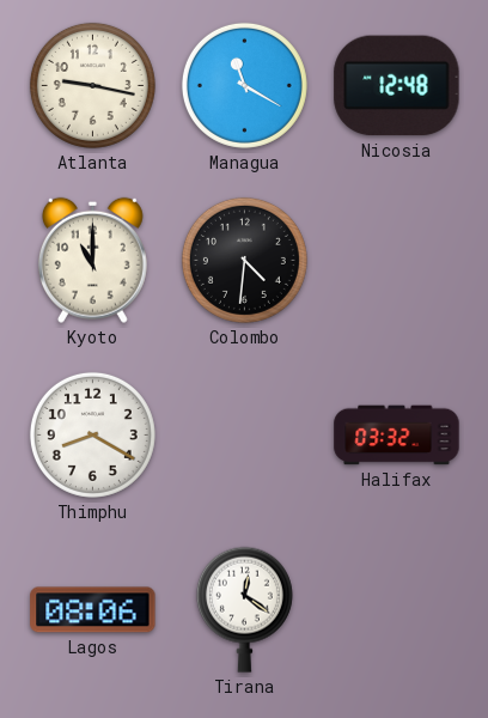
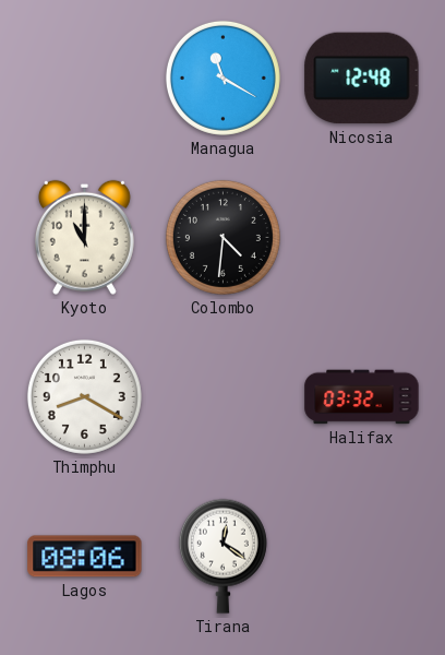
Atlanta: 9:17 -> none (92, 85)
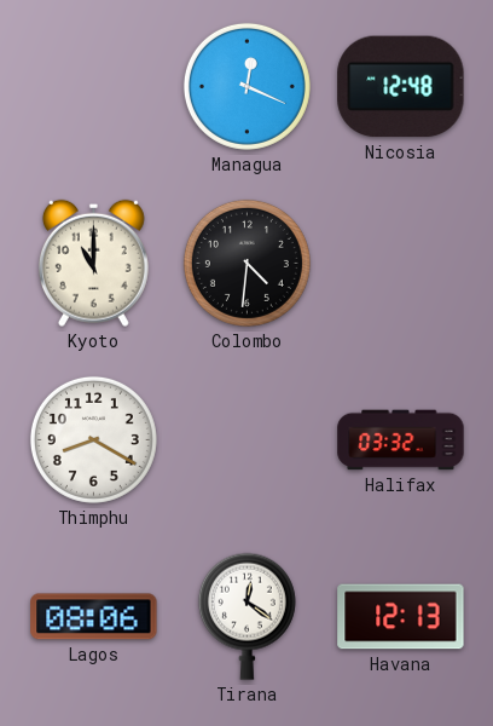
Managua: 11:20 -> 12:19 (246, 86)
Havana: none -> 12:13 (401, 617)
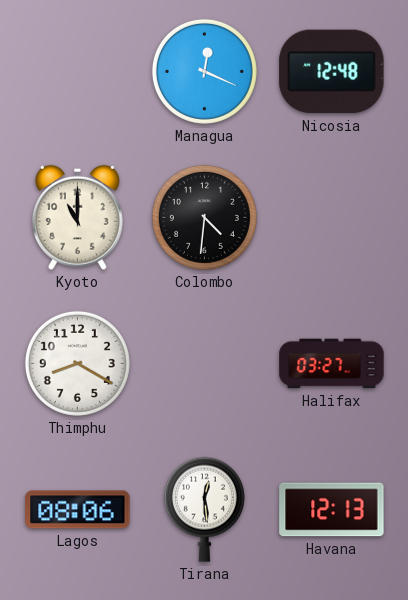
Halifax: 03:32 -> 03:27 (332, 364)
Tirana: 12:21 -> 12:29 (204, 509)
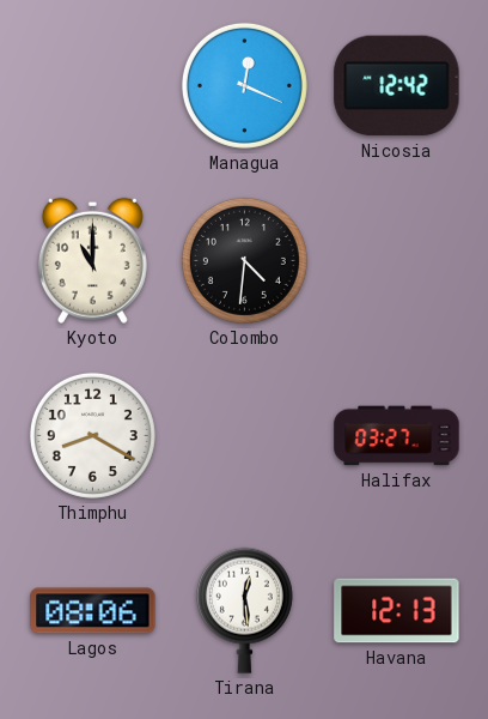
Nicosia: 12:48 -> 12:42 (397, 86)
